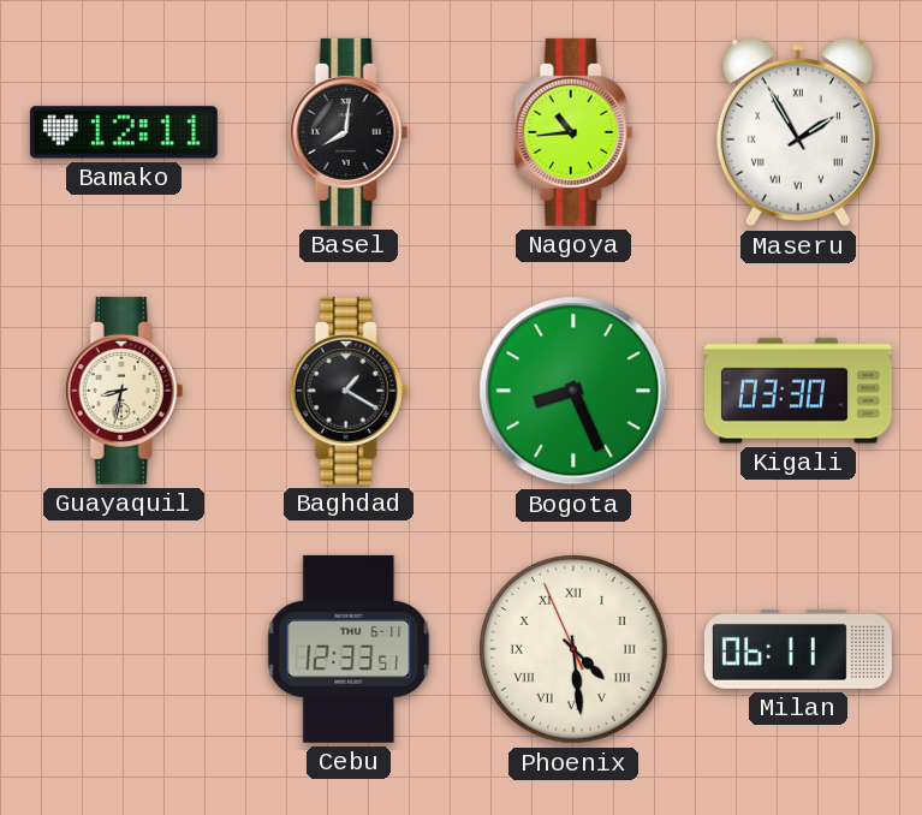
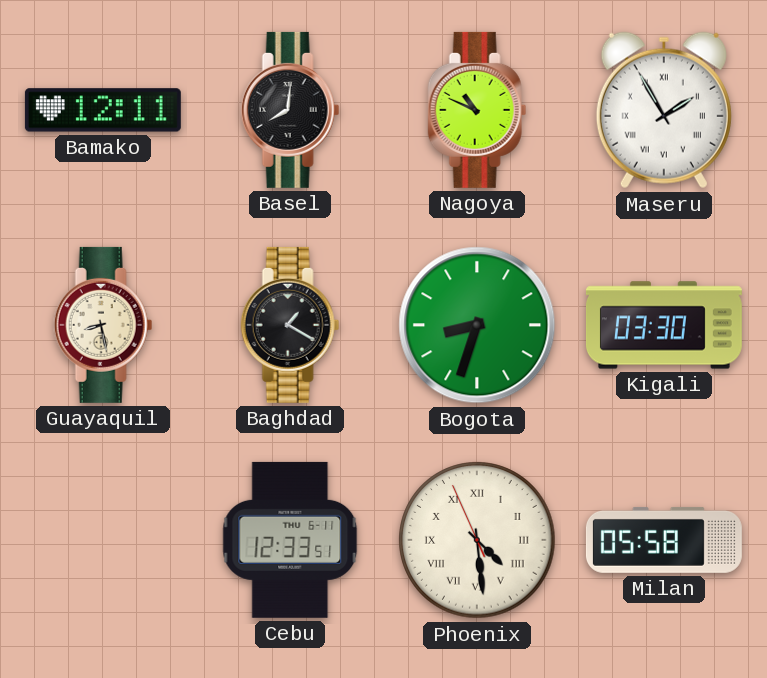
Nagoya: 10:44 -> 10:49 (477, 110)
Guayaquil: 8:32 -> 8:28 (103, 325)
Bogota: 8:26 -> 8:33 (477, 325)
Milan: 06:11 -> 05:58 (664, 540)
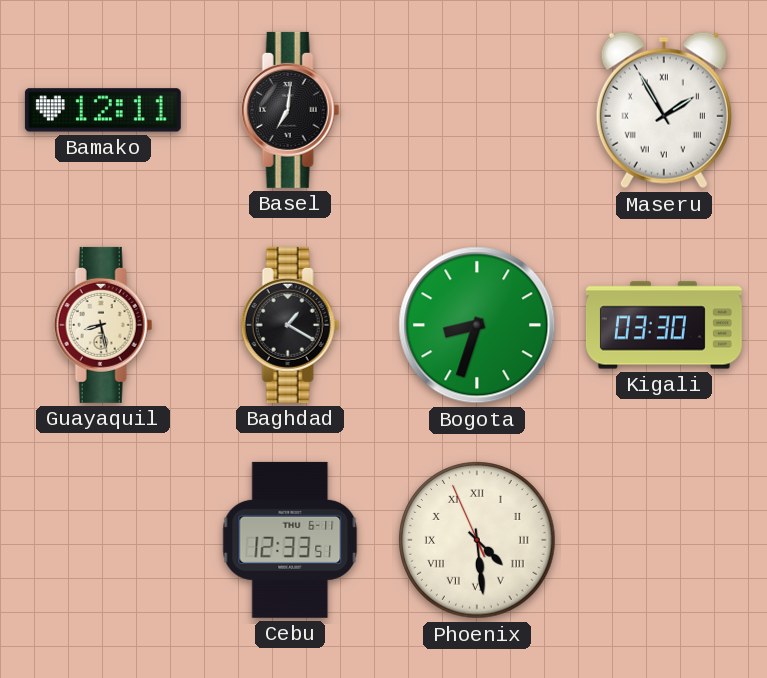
Basel: 8:01 -> 7:01 (290, 110)
Nagoya: 10:49 -> none (477, 110)
Milan: 05:58 -> none (664, 540)
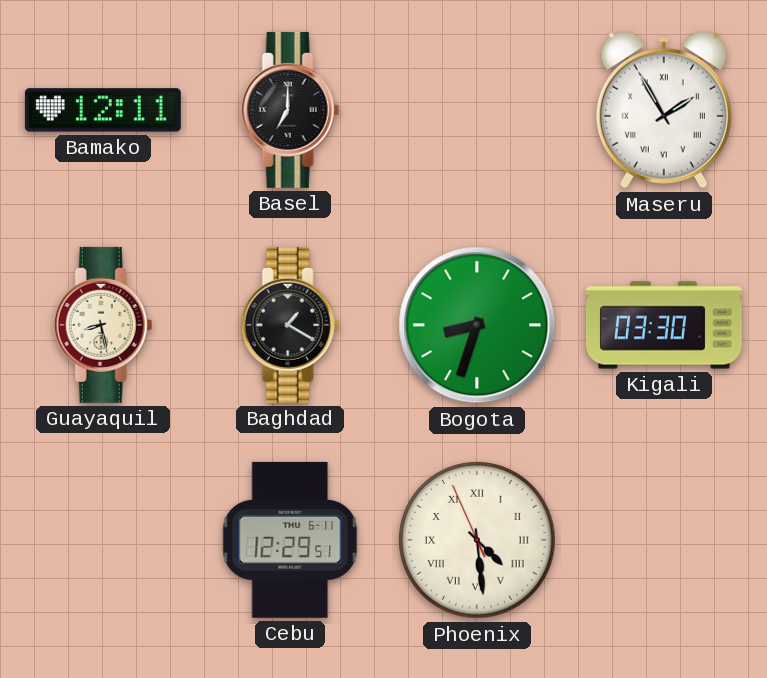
Basel: 7:01 -> 7:00 (290, 110)
Cebu: 12:33 -> 12:29 (290, 540)
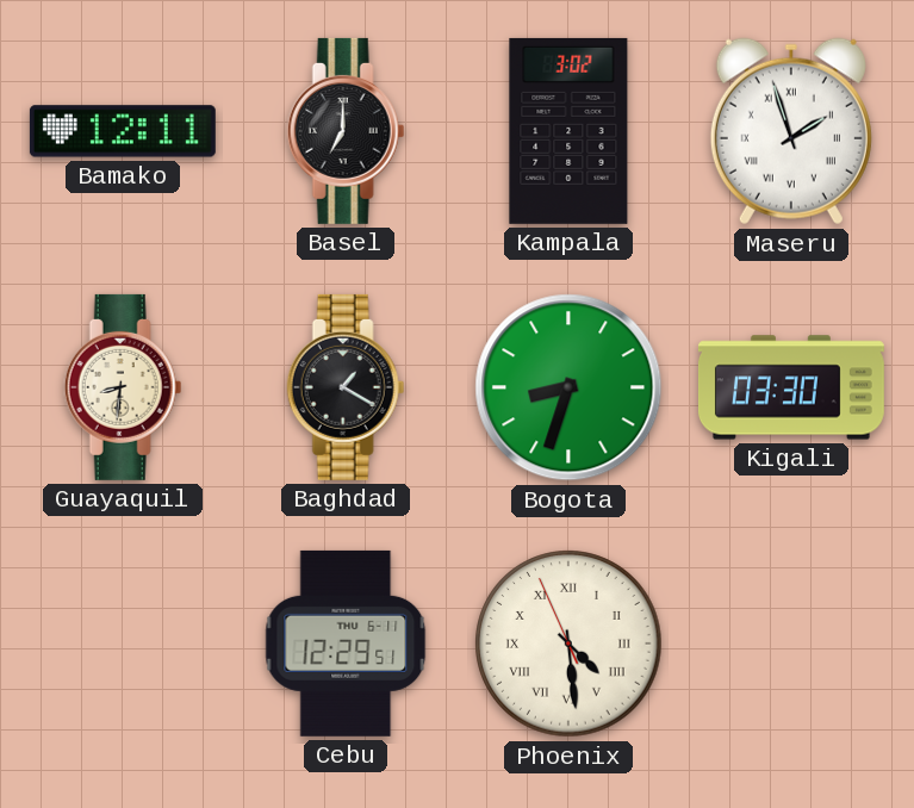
Kampala: none -> 3:02 (568, 131)
Maseru: 1:55 -> 1:57 (791, 131)
Guayaquil: 8:28 -> 8:31 (123, 387)
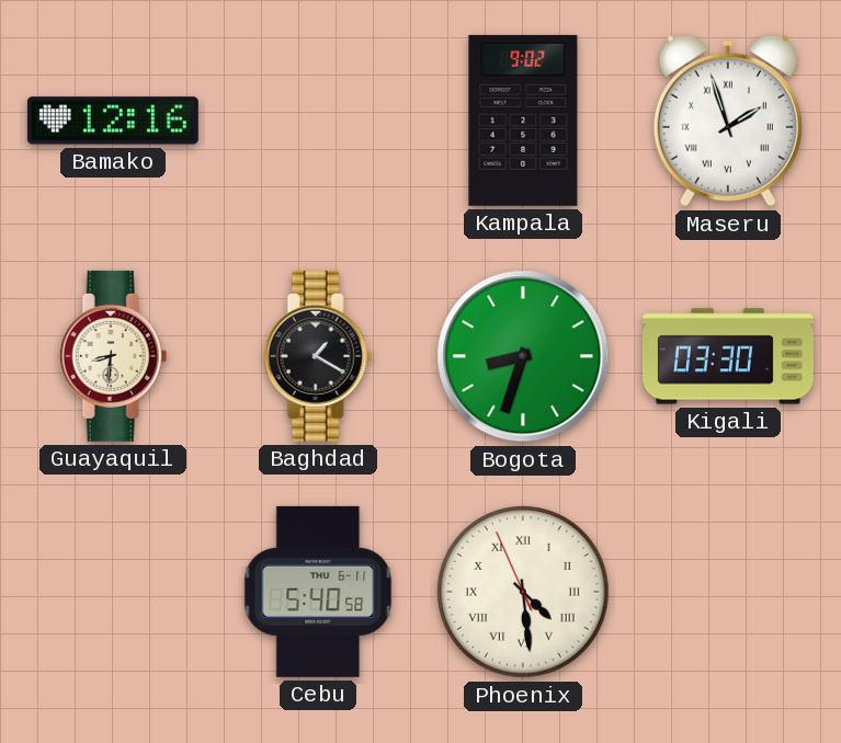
Bamako: 12:11 -> 12:16 (113, 121)
Basel: 7:00 -> none (346, 131)
Kampala: 3:02 -> 9:02 (523, 121)
Cebu: 12:29 -> 5:40 (318, 592)
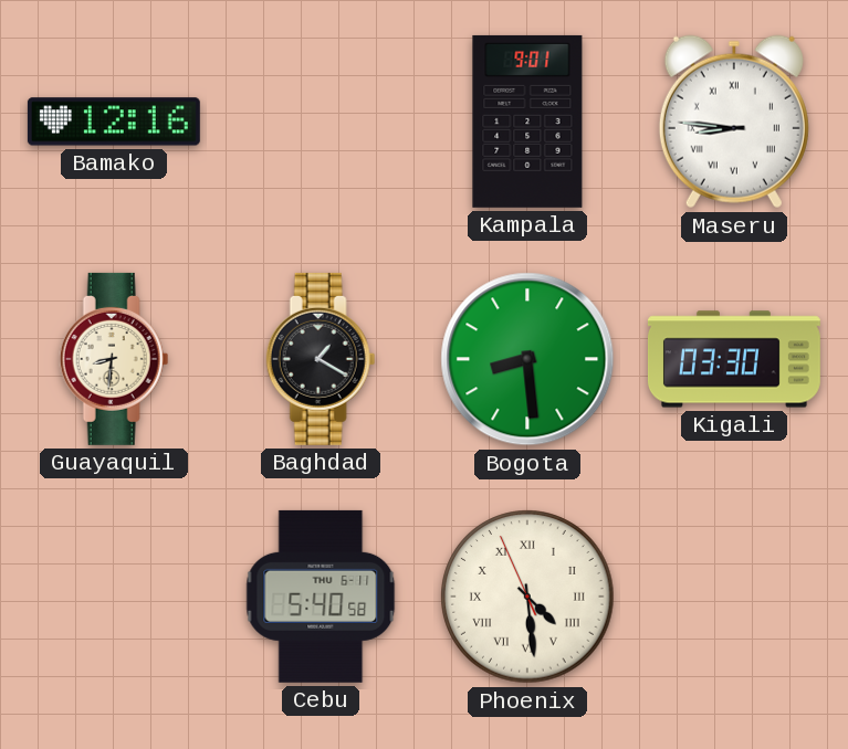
Kampala: 9:02 -> 9:01 (527, 122)
Maseru: 1:57 -> 8:46 (734, 122)
Bogota: 8:33 -> 8:29 (527, 359)
